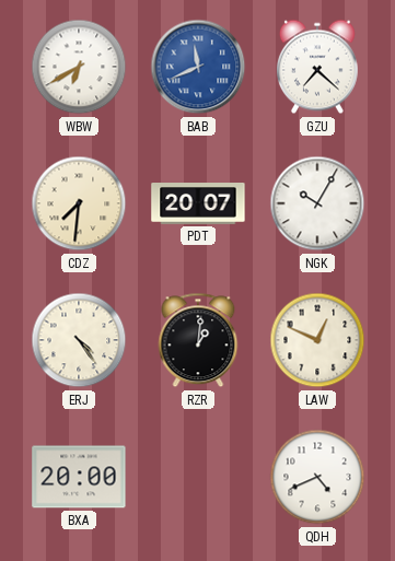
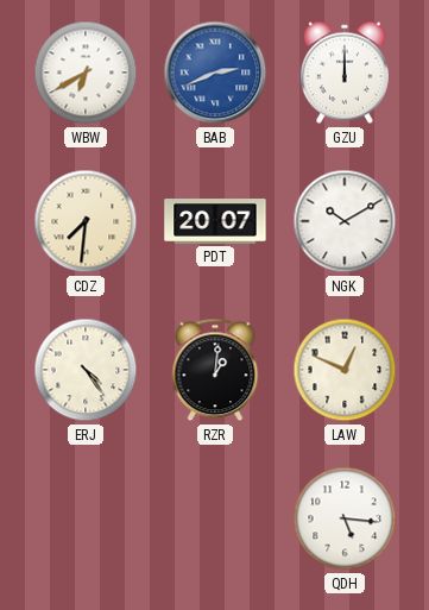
BAB: 11:41 -> 2:41 (215, 73)
GZU: 7:22 -> 12:00 (345, 73)
NGK: 10:05 -> 10:10 (345, 221)
BXA: 20:00 -> none (79, 477)
QDH: 4:41 -> 5:16 (345, 518)
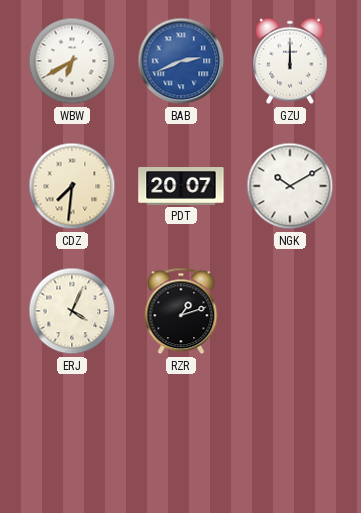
ERJ: 4:24 -> 4:04 (72, 311)
RZR: 1:01 -> 1:12 (181, 311)
LAW: 12:49 -> none (345, 370)
QDH: 5:16 -> none (345, 518)
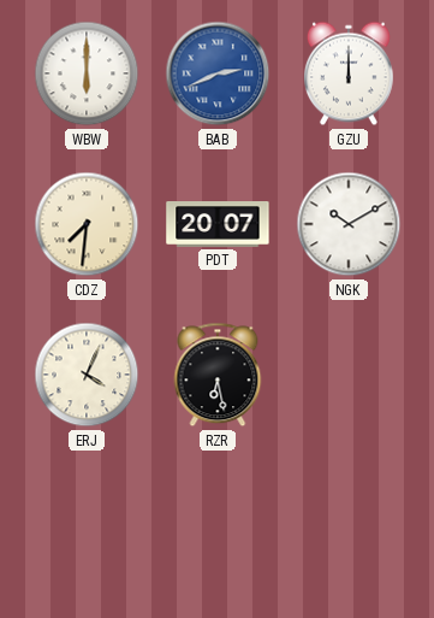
WBW: 6:40 -> 6:00 (87, 73)
RZR: 1:12 -> 6:28 (218, 375)
